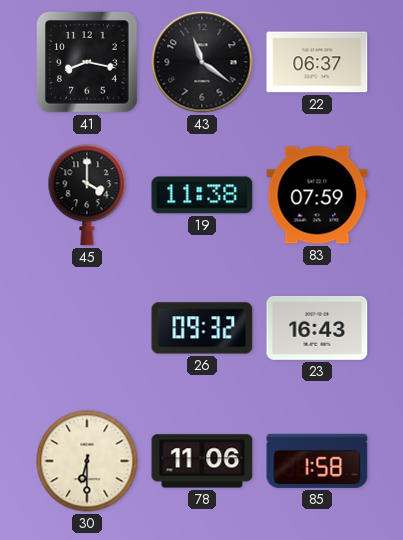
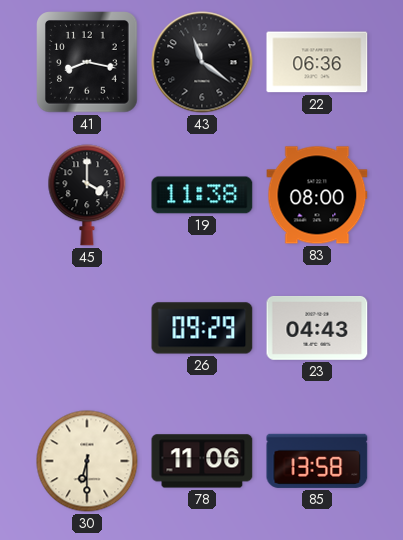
22: 06:37 -> 06:36 (317, 62)
83: 07:59 -> 08:00 (317, 195)
26: 09:32 -> 09:29 (202, 328)
23: 16:43 -> 04:43 (317, 328)
85: 1:58 -> 13:58 (317, 461)
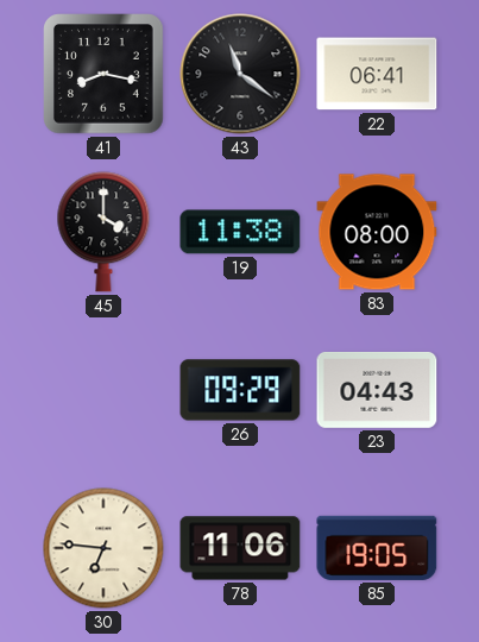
22: 06:36 -> 06:41 (377, 74)
30: 6:30 -> 6:46 (103, 548)
85: 13:58 -> 19:05 (377, 548)
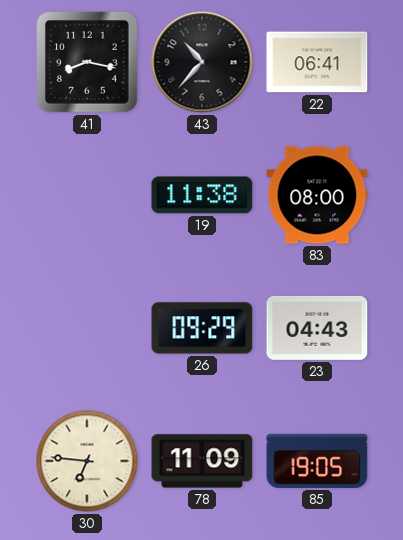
43: 11:21 -> 10:37 (202, 62)
45: 4:00 -> none (103, 232)
78: 11:06 -> 11:09 (202, 461)
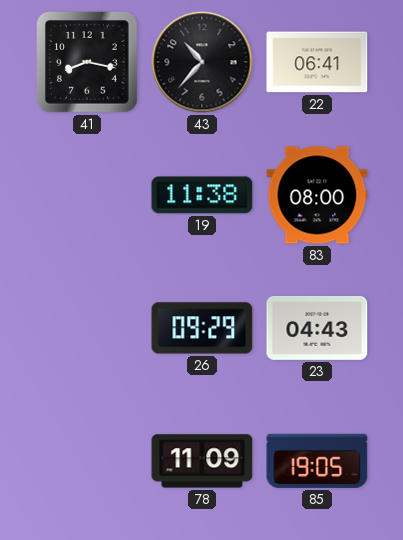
30: 6:46 -> none (87, 461)
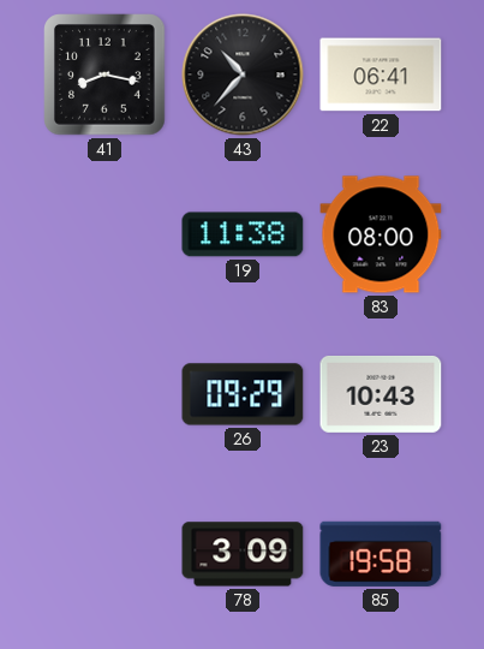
23: 04:43 -> 10:43 (381, 394)
78: 11:09 -> 3:09 (243, 554)
85: 19:05 -> 19:58 (381, 554)
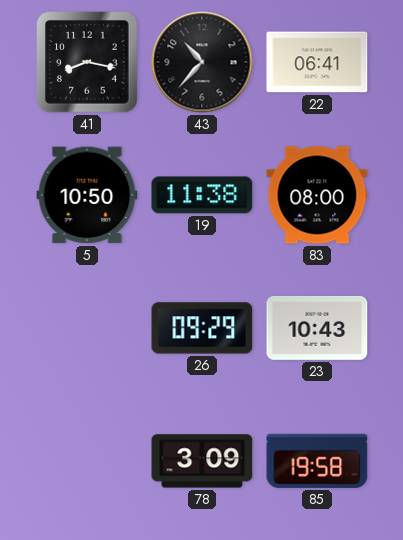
5: none -> 10:50 (87, 195)
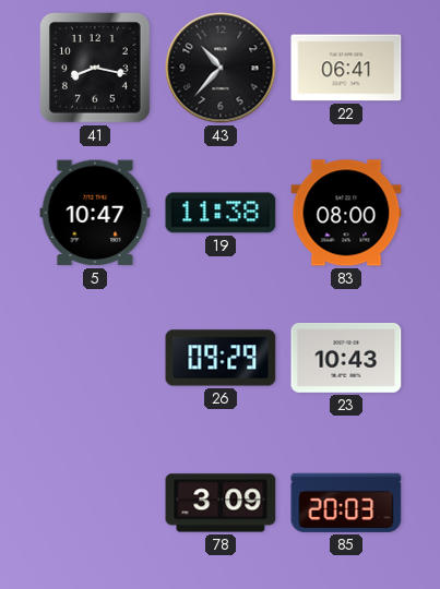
5: 10:50 -> 10:47 (95, 213)
85: 19:58 -> 20:03 (346, 503)
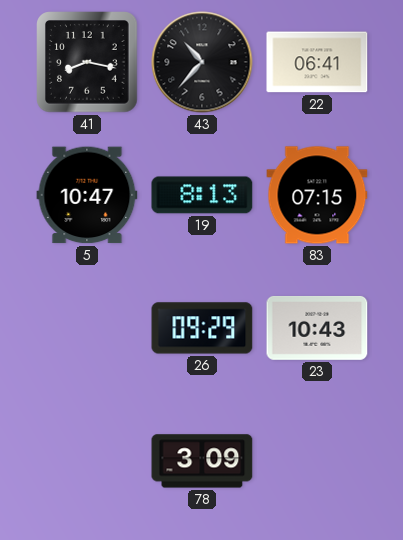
19: 11:38 -> 8:13 (202, 195)
83: 08:00 -> 07:15 (317, 195)
85: 20:03 -> none (346, 503)
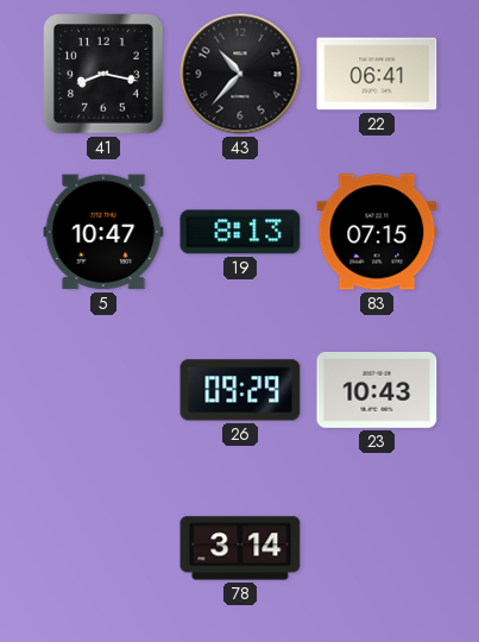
78: 3:09 -> 3:14 (240, 548)
